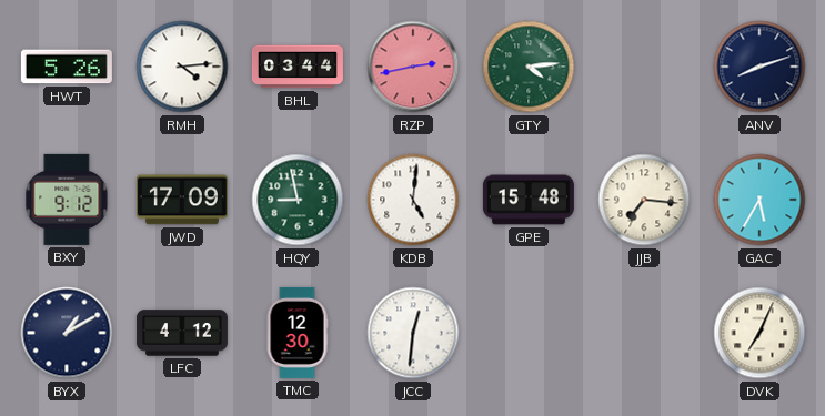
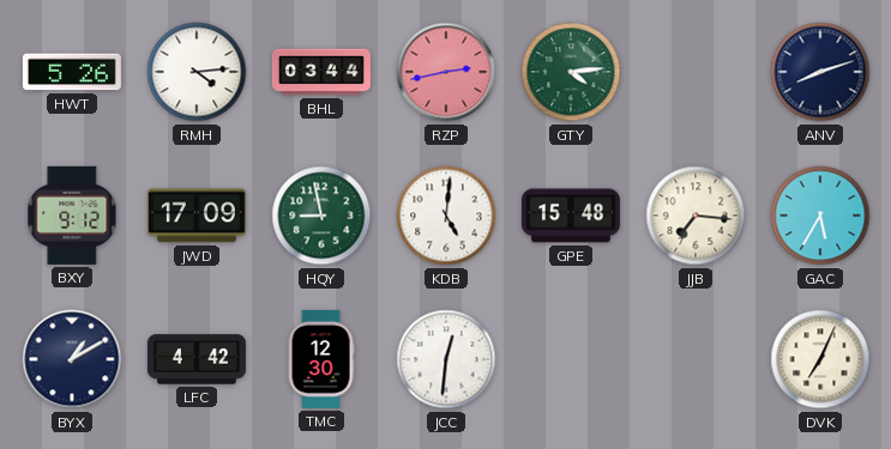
LFC: 4:12 -> 4:42 (197, 359)
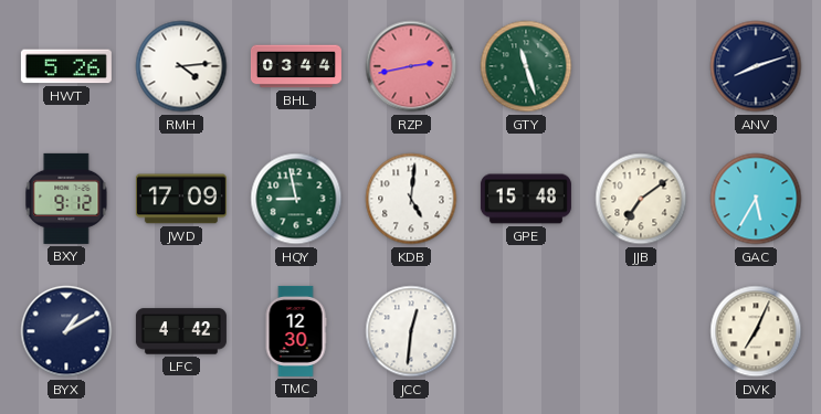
GTY: 4:14 -> 11:27 (526, 66)
JJB: 7:16 -> 7:09 (641, 199)
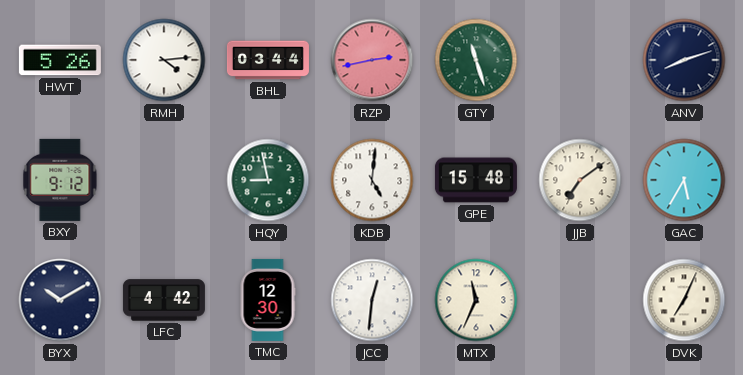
JWD: 17:09 -> none (181, 199)
BYX: 1:10 -> 10:10 (60, 300)
MTX: none -> 11:34 (476, 300)
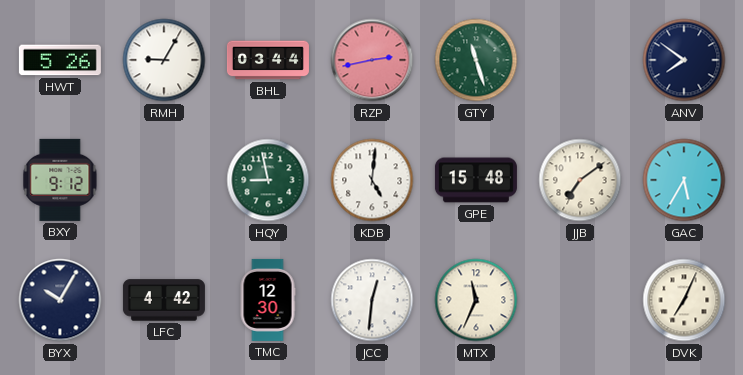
RMH: 4:14 -> 9:05 (164, 60)
ANV: 8:12 -> 7:51 (684, 60)
BYX: 10:10 -> 10:05 (60, 300)
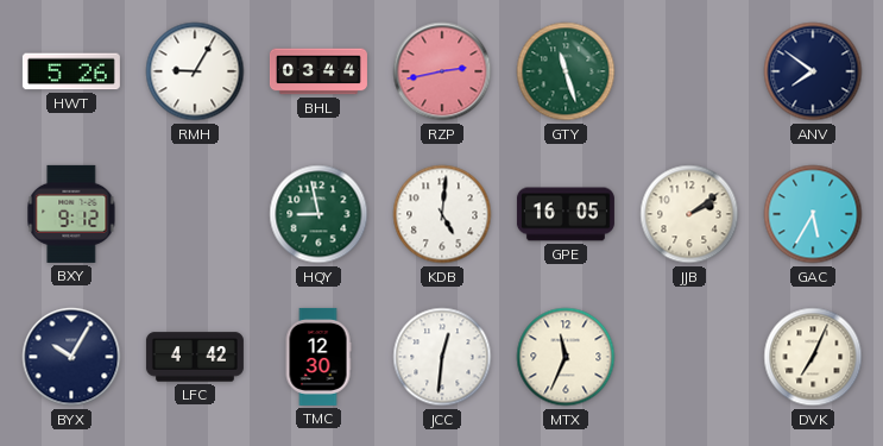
GPE: 15:48 -> 16:05 (566, 214)
JJB: 7:09 -> 2:09 (689, 214)
